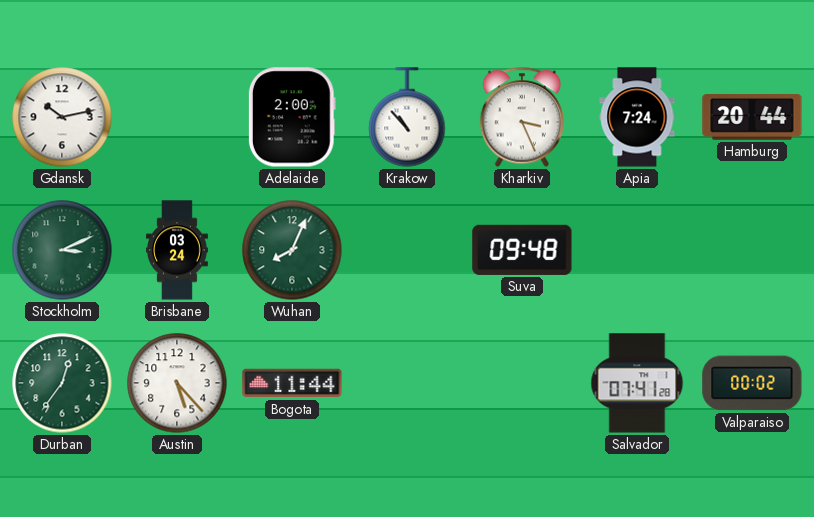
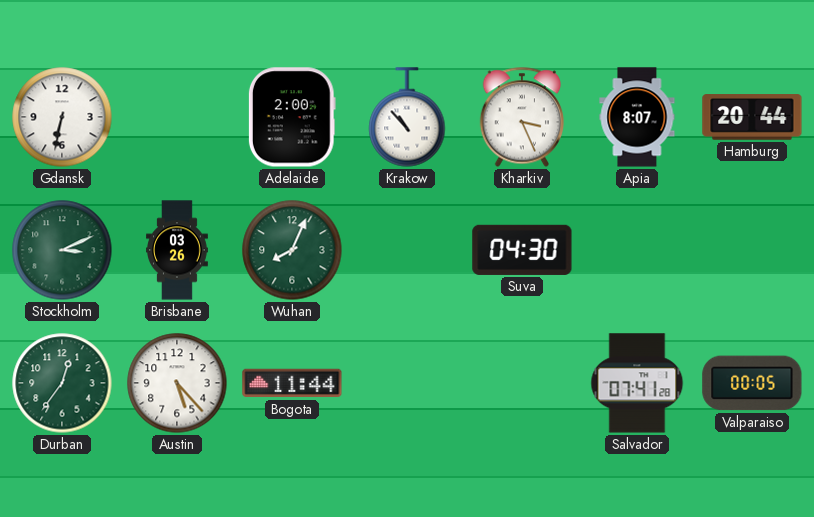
Gdansk: 10:13 -> 6:32 (62, 117)
Apia: 7:24 -> 8:07 (637, 117)
Brisbane: 03:24 -> 03:26 (178, 250)
Suva: 09:48 -> 04:30 (522, 250)
Valparaiso: 00:02 -> 00:05 (752, 383)
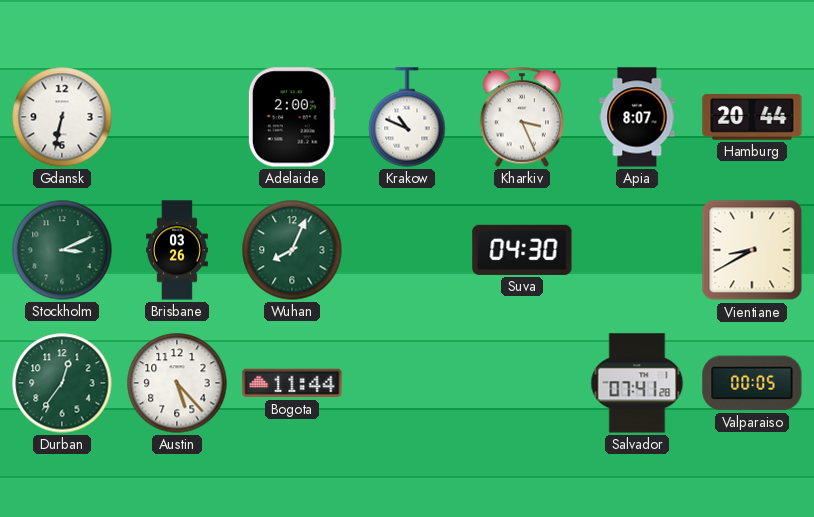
Krakow: 10:53 -> 10:49 (407, 117)
Vientiane: none -> 8:40 (752, 250)
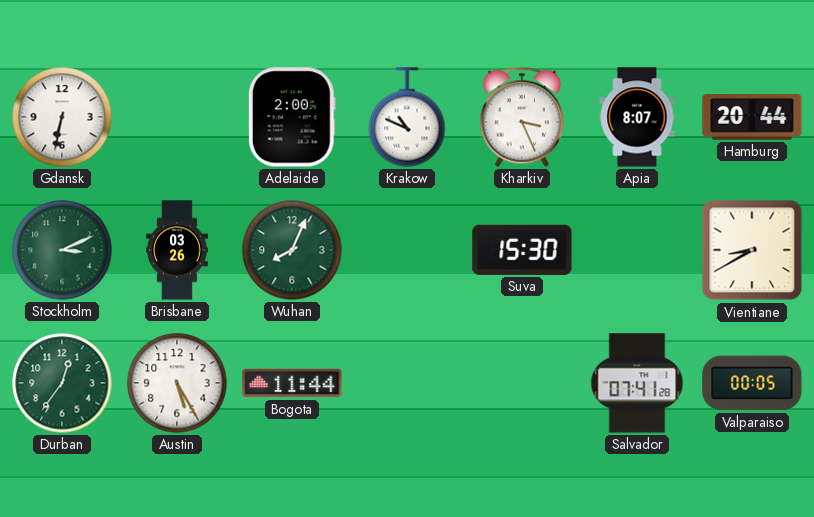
Suva: 04:30 -> 15:30 (522, 250)
Austin: 5:23 -> 5:25 (177, 383)
